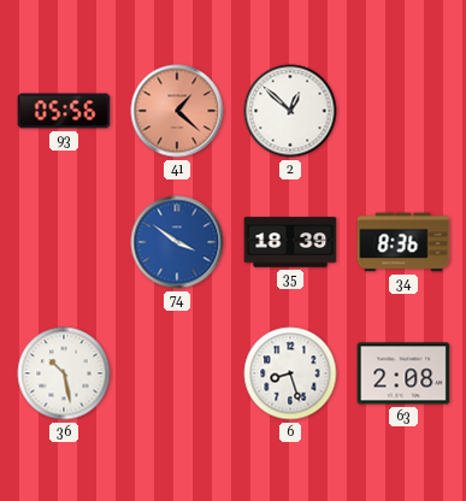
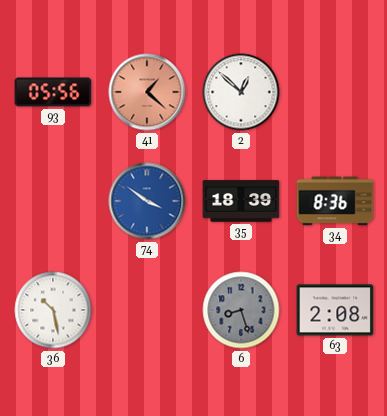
6 dial: white -> grey (241, 310)
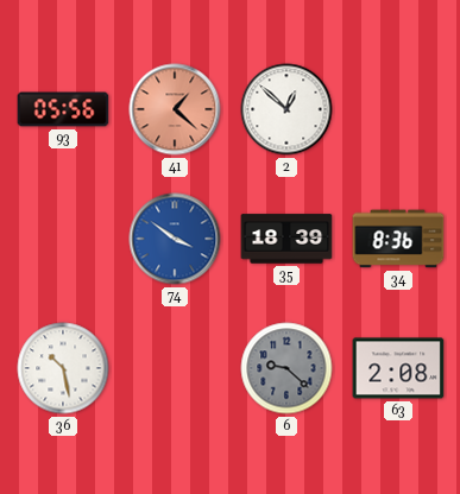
6: 8:27 -> 9:22 (286, 368)
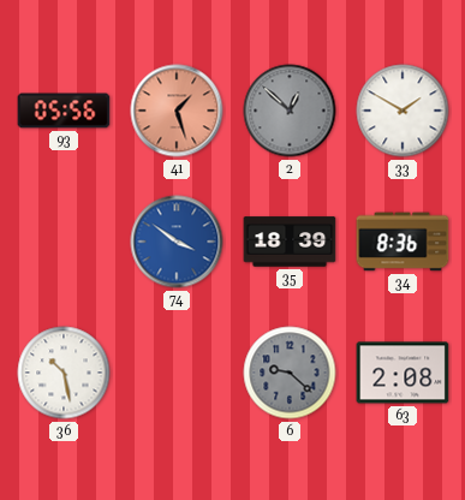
41: 1:22 -> 1:27 (177, 111)
2 dial: white -> grey (290, 111)
33: none -> 1:50 (403, 111)
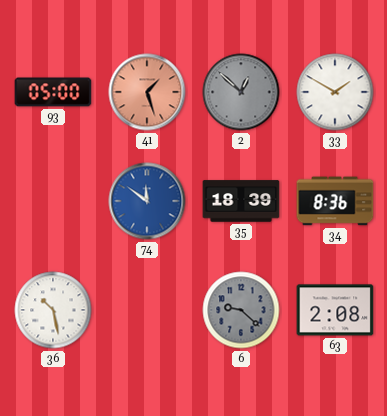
93: 05:56 -> 05:00 (53, 92)
74: 3:51 -> 11:51 (147, 201)
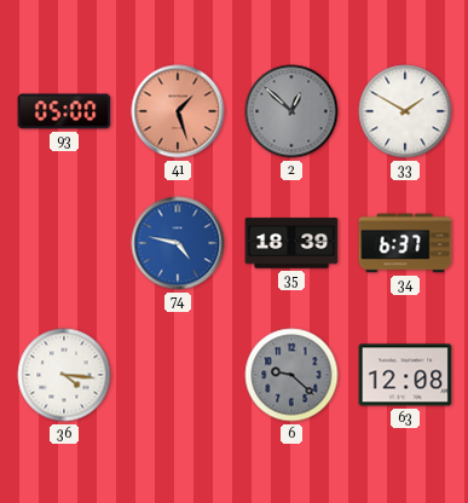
74: 11:51 -> 4:47 (178, 243)
34: 8:36 -> 6:37 (405, 243)
36: 10:28 -> 4:16 (64, 375)
63: 2:08 -> 12:08 (405, 375)
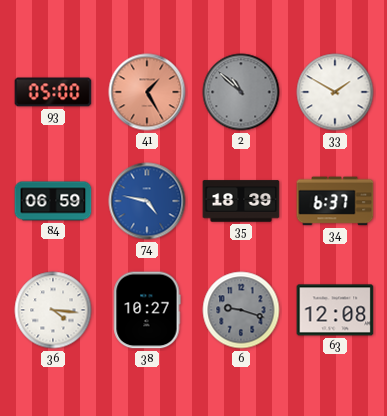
41: 1:27 -> 1:25 (147, 92)
2: 12:52 -> 10:52 (241, 92)
84: none -> 06:59 (53, 201)
38: none -> 10:27 (147, 310)
6: 9:22 -> 9:18 (241, 310)
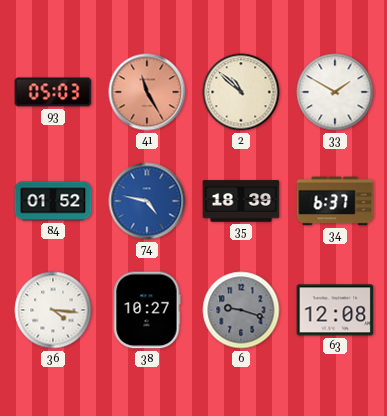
93: 05:00 -> 05:03 (53, 92)
41: 1:25 -> 11:25 (147, 92)
2 dial: grey -> cream (241, 92)
84: 06:59 -> 01:52 (53, 201)
